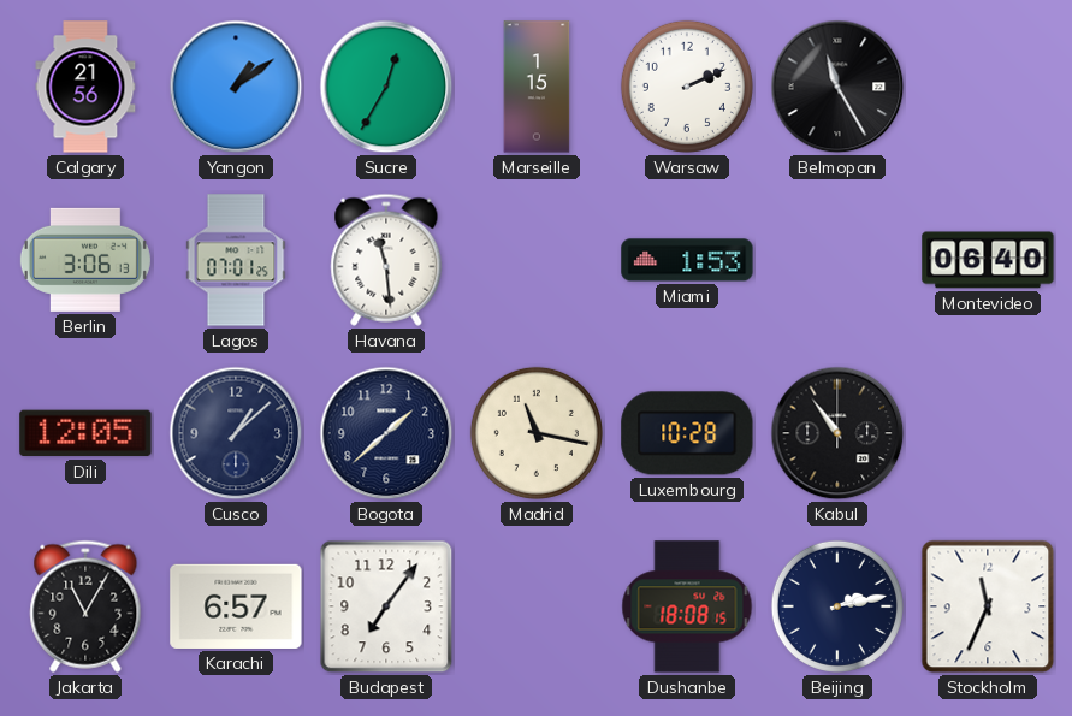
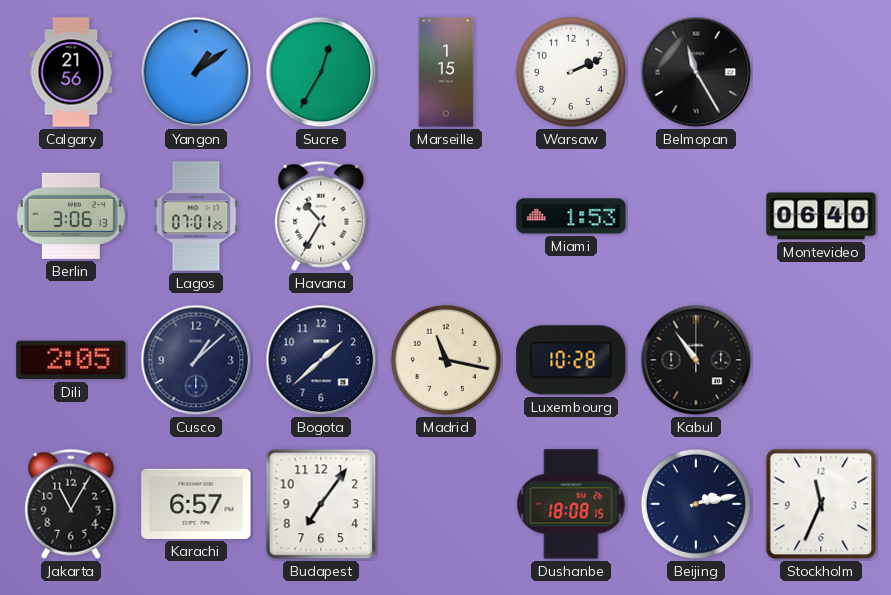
Havana: 11:29 -> 10:35 (321, 216)
Dili: 12:05 -> 2:05 (71, 360)
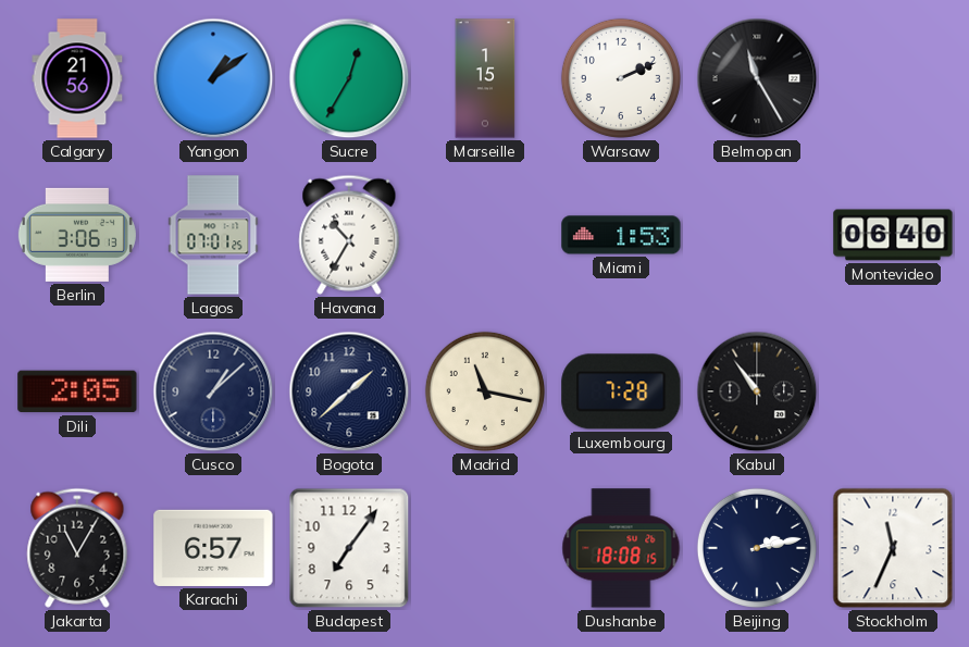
Luxembourg: 10:28 -> 7:28 (621, 391)
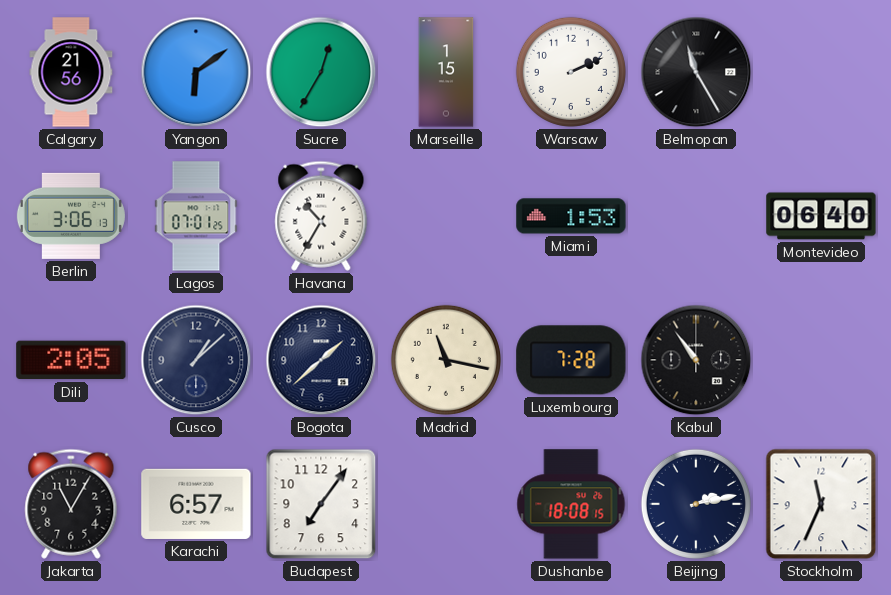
Yangon: 1:09 -> 6:09 (196, 72)
